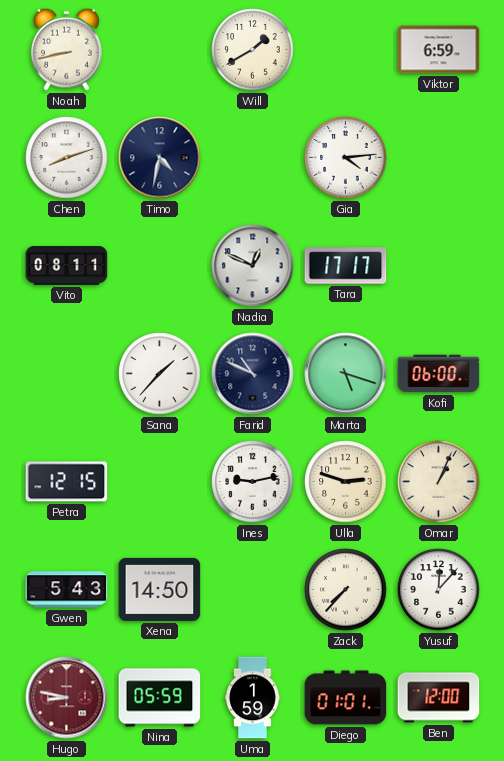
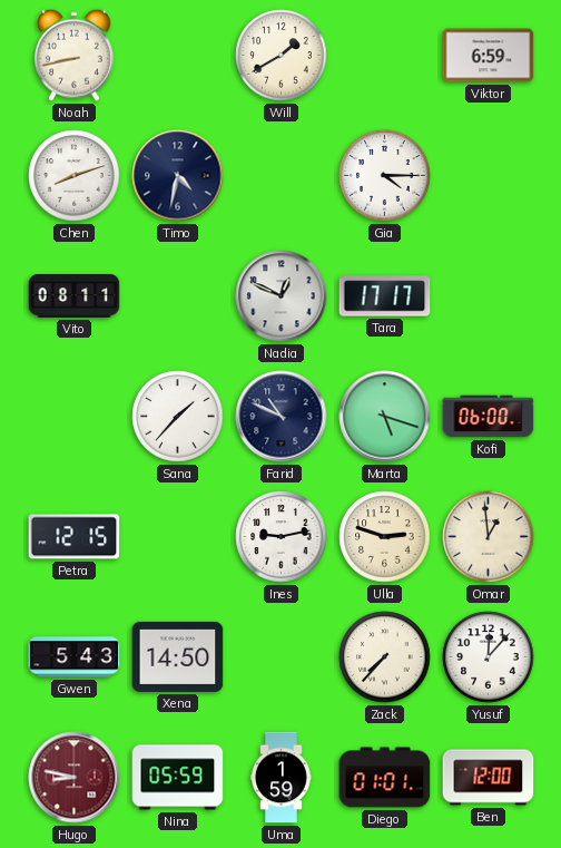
Gia: 4:14 -> 4:15 (385, 176)
Omar: 1:04 -> 12:59 (489, 537)
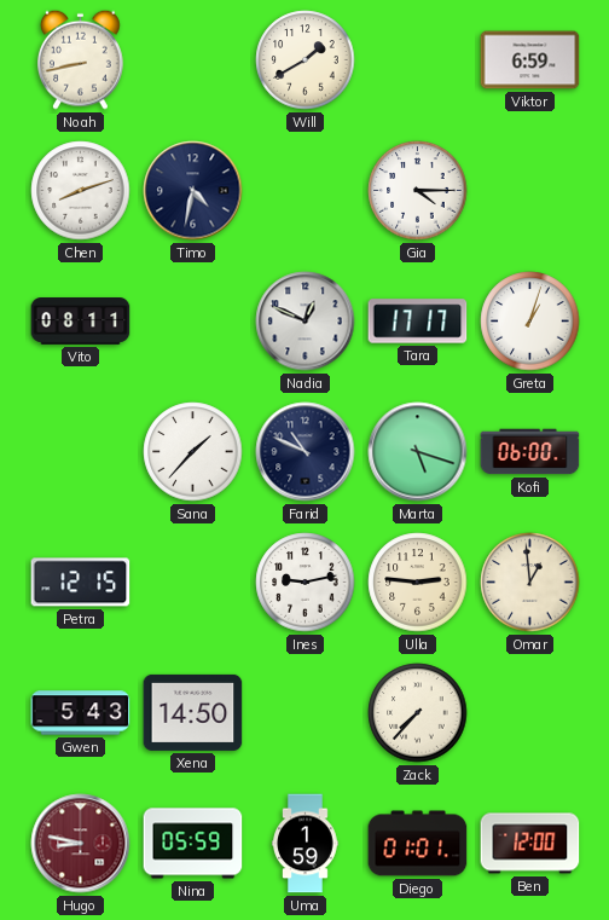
Greta: none -> 1:03 (530, 322)
Ulla: 2:48 -> 2:46 (418, 583)
Yusuf: 12:07 -> none (489, 657)
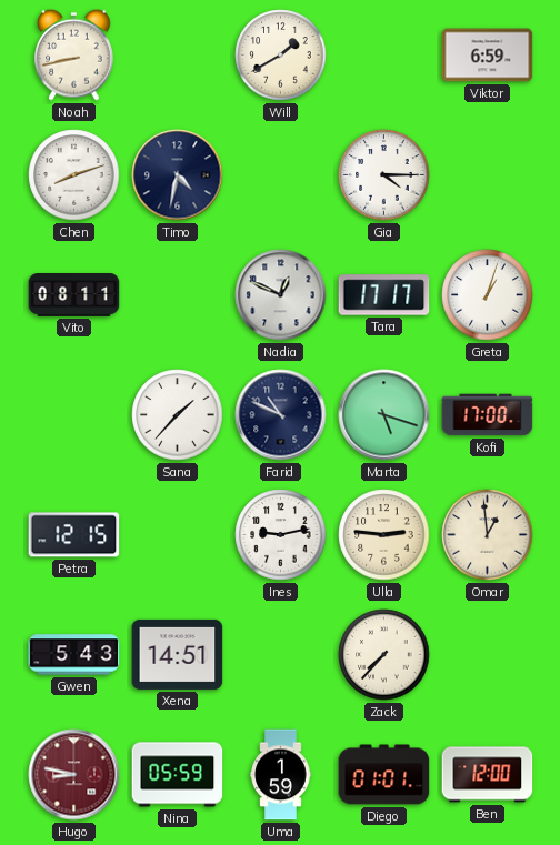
Kofi: 06:00 -> 17:00 (488, 415)
Xena: 14:50 -> 14:51 (178, 654)
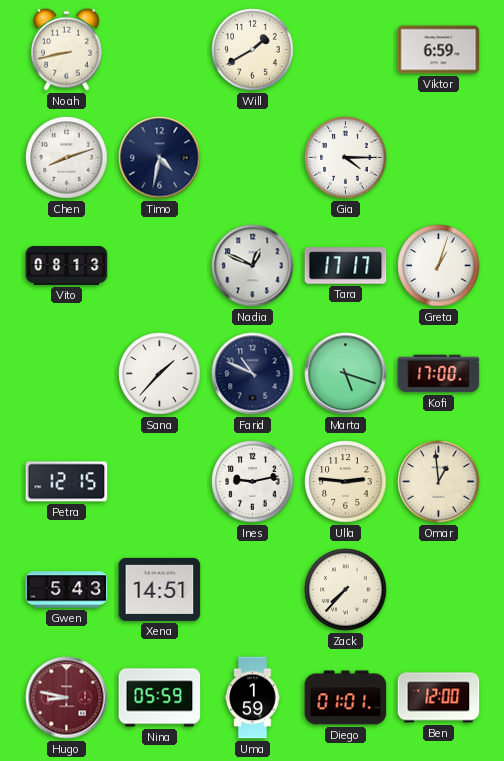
Vito: 08:11 -> 08:13 (67, 266)
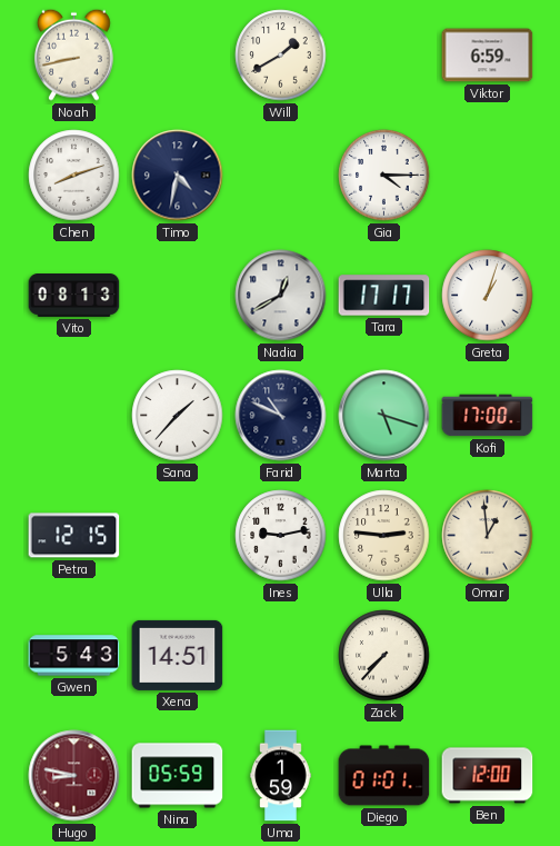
Nadia: 12:49 -> 12:40 (281, 296)
